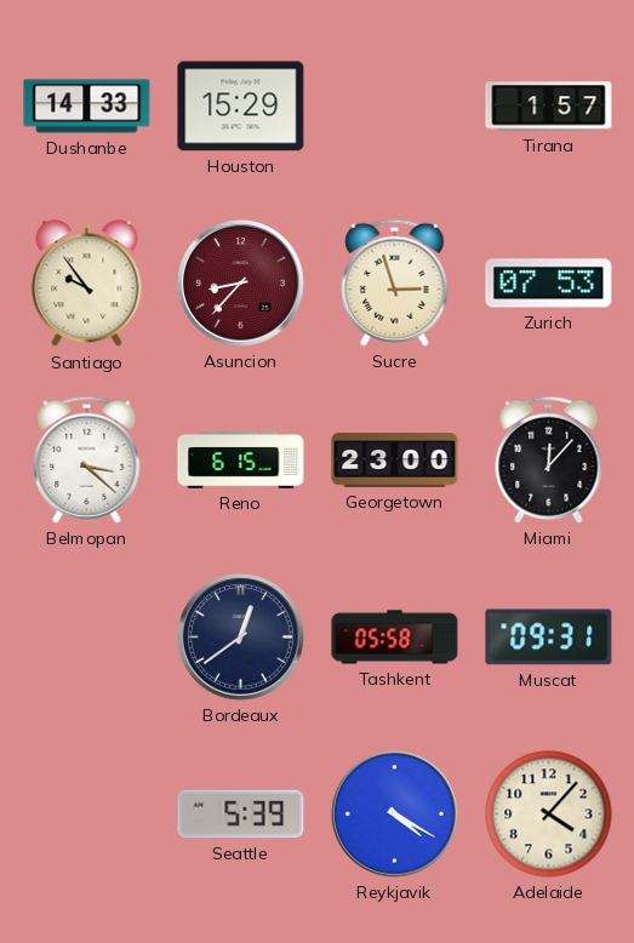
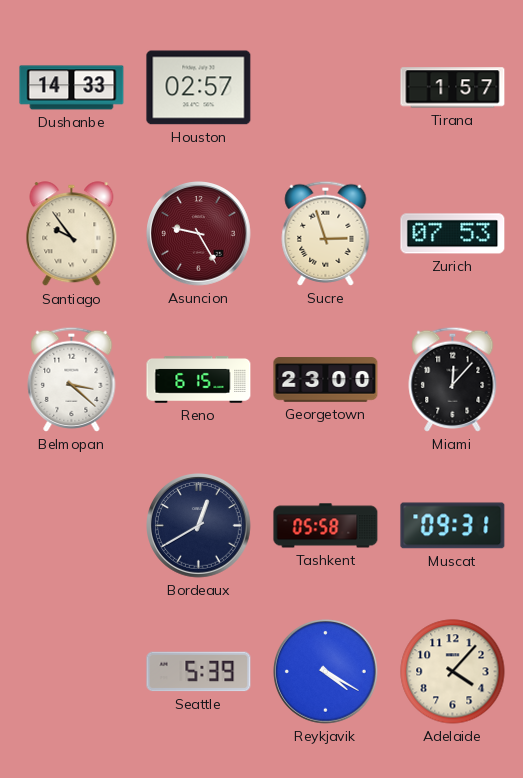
Houston: 15:29 -> 02:57 (199, 88)
Asuncion: 8:37 -> 9:25 (199, 234)
Bordeaux: 12:39 -> 12:40 (199, 526)
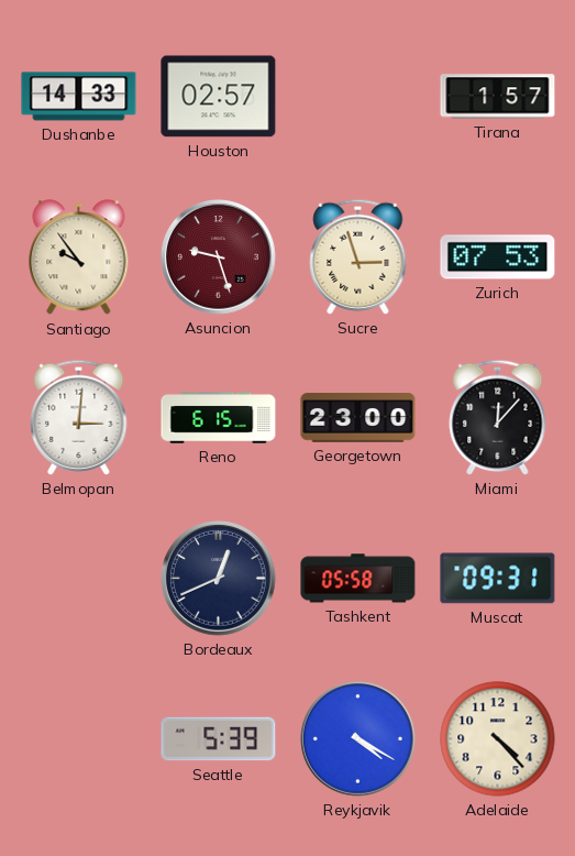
Asuncion: 9:25 -> 9:27 (219, 257)
Belmopan: 3:22 -> 3:01 (79, 417)
Bordeaux: 12:40 -> 12:41 (219, 579)
Adelaide: 4:07 -> 4:23 (498, 739)
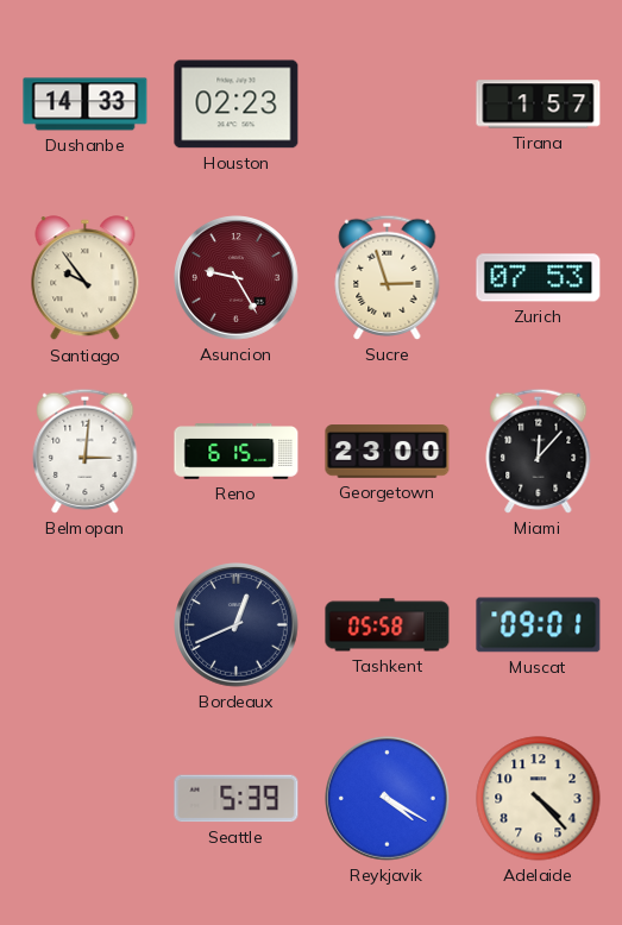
Houston: 02:57 -> 02:23 (237, 105)
Asuncion: 9:27 -> 9:25 (237, 278)
Muscat: 09:31 -> 09:01 (539, 625)
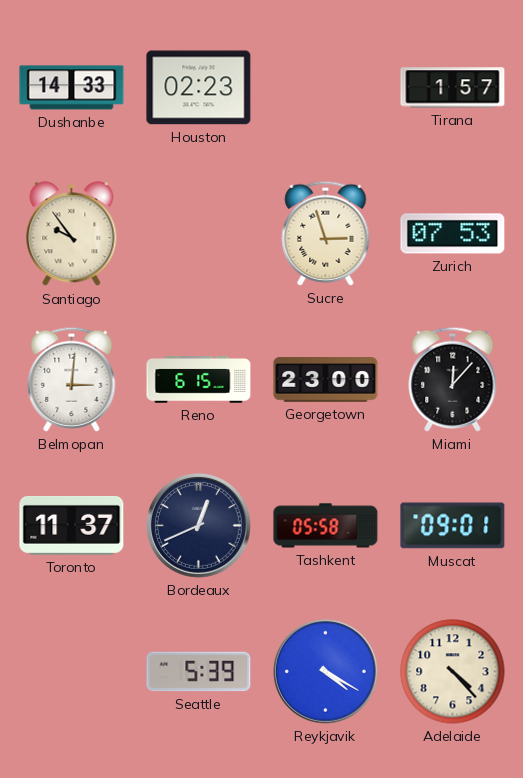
Asuncion: 9:25 -> none (237, 278)
Toronto: none -> 11:37 (72, 525)
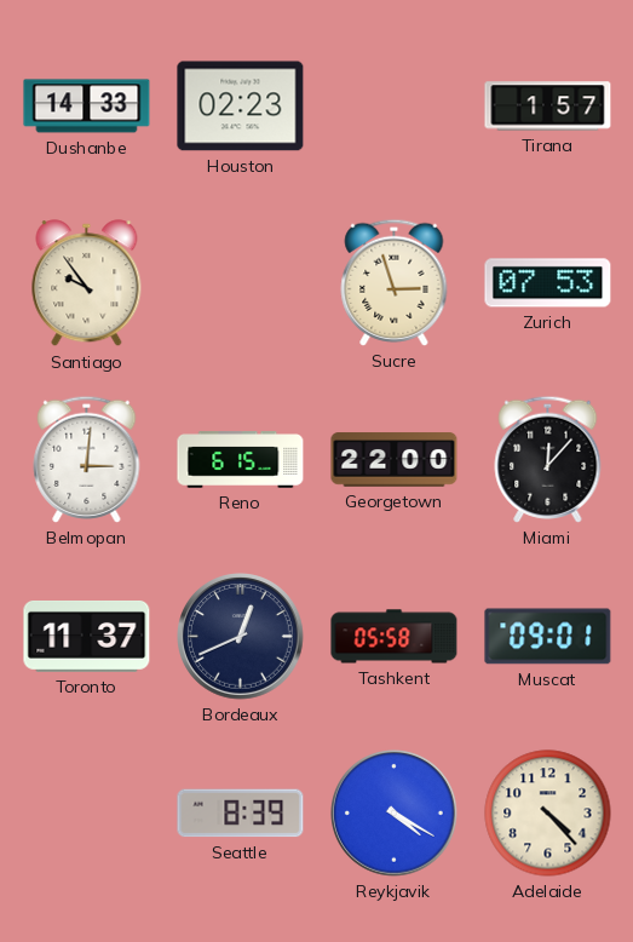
Georgetown: 23:00 -> 22:00 (395, 460)
Seattle: 5:39 -> 8:39 (241, 814)
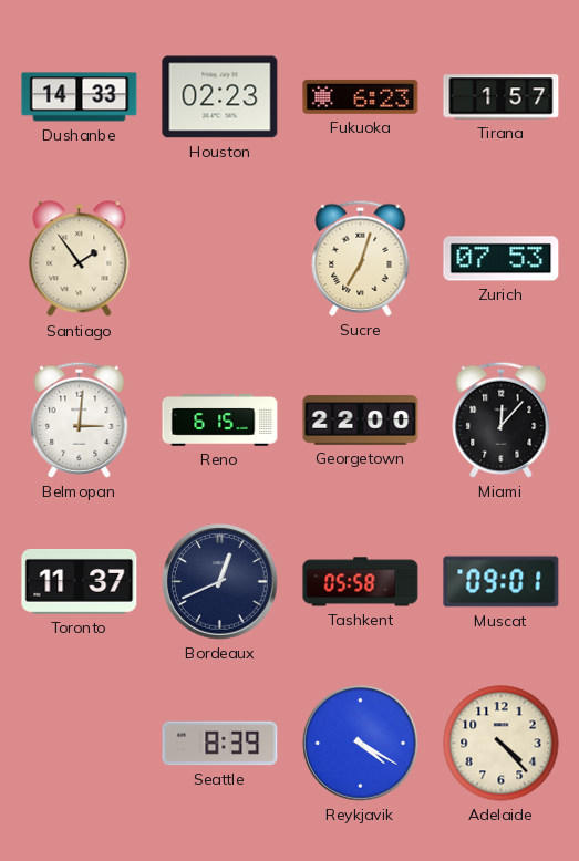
Fukuoka: none -> 6:23 (361, 96)
Santiago: 9:54 -> 1:54 (80, 259)
Sucre: 2:57 -> 7:03 (361, 258)
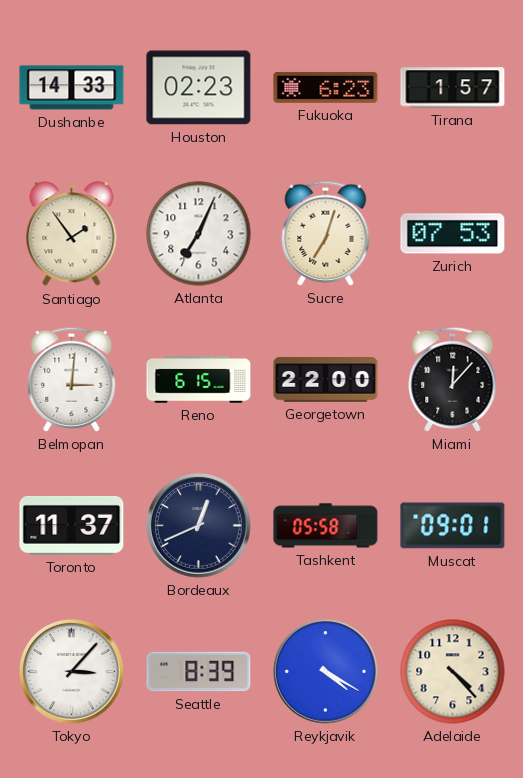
Atlanta: none -> 7:04 (199, 234)
Tokyo: none -> 3:07 (72, 672)
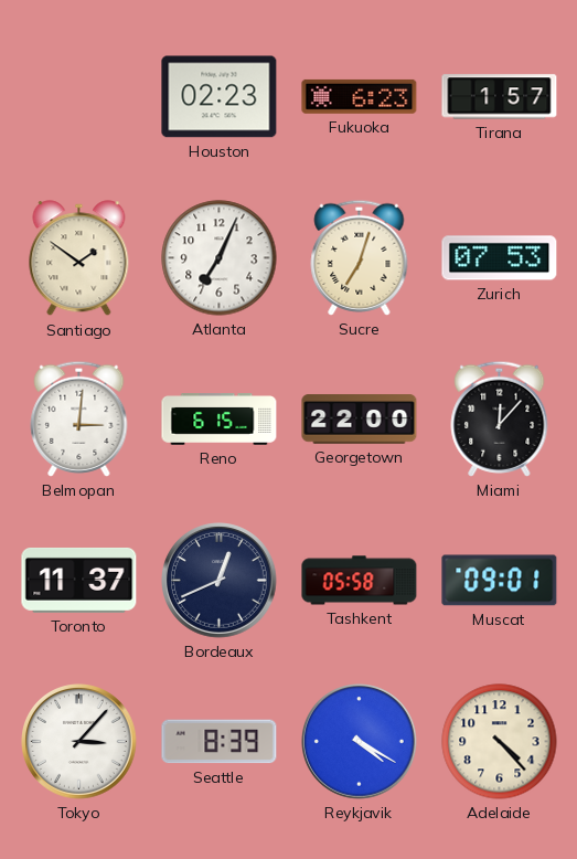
Dushanbe: 14:33 -> none (72, 88)
Santiago: 1:54 -> 1:51 (79, 258)
